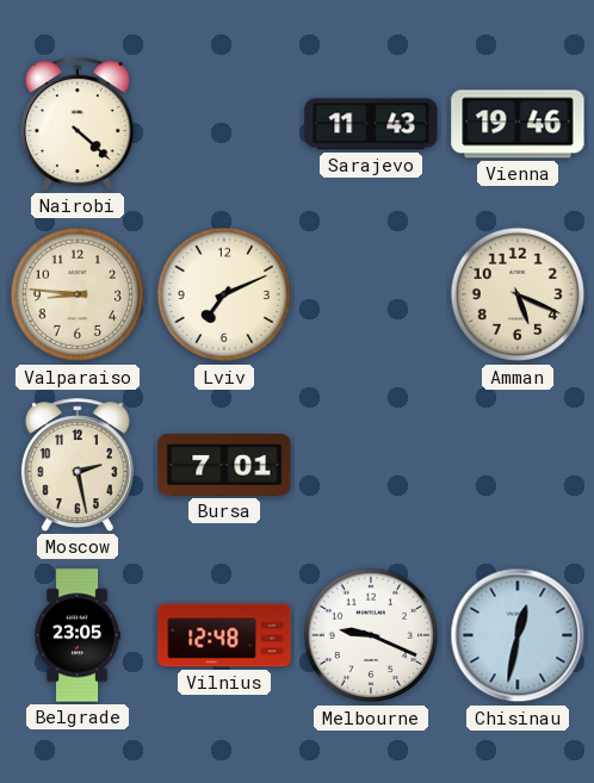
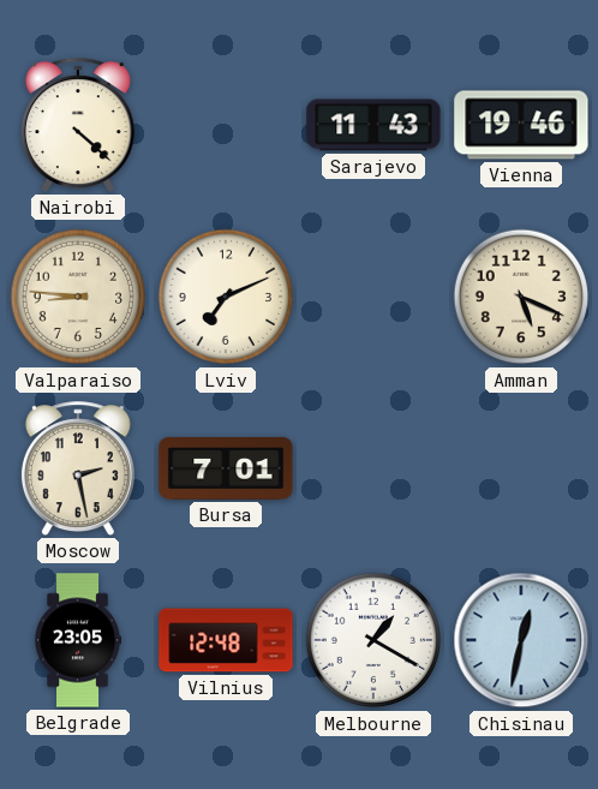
Melbourne: 9:19 -> 1:20 (373, 640)
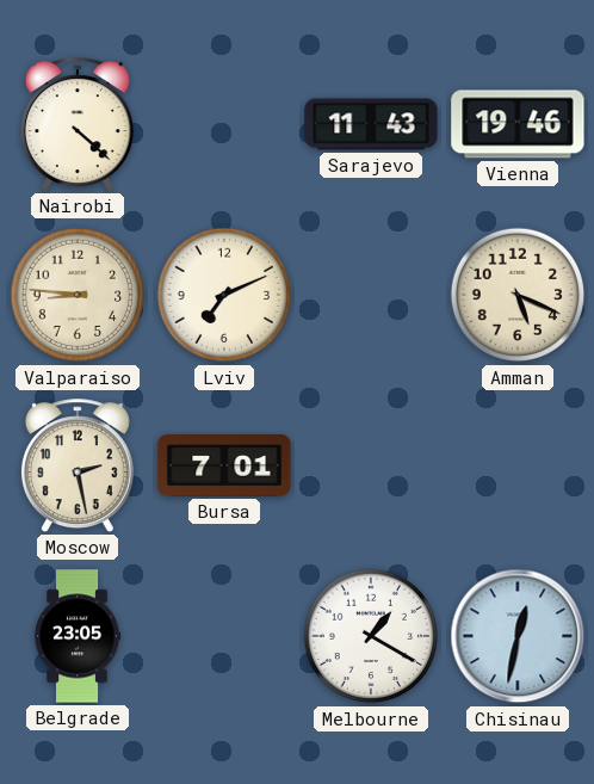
Vilnius: 12:48 -> none (226, 640)
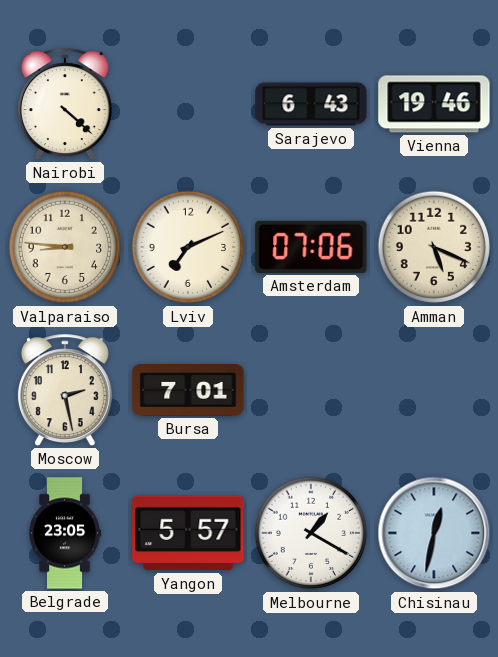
Sarajevo: 11:43 -> 6:43 (311, 104)
Amsterdam: none -> 07:06 (311, 247)
Yangon: none -> 5:57 (188, 533)
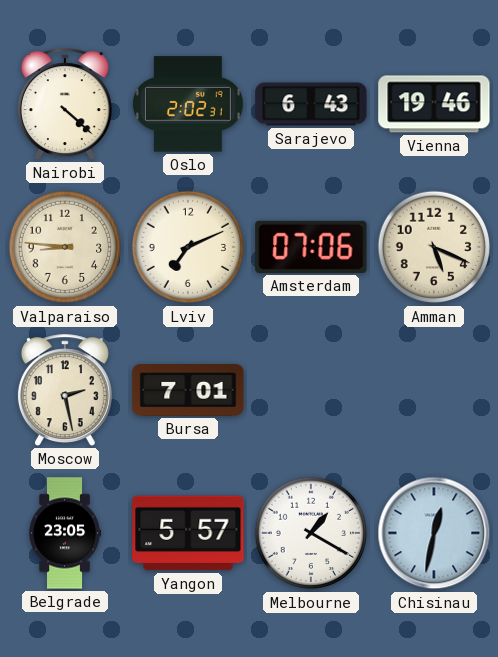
Oslo: none -> 2:02 (189, 104)
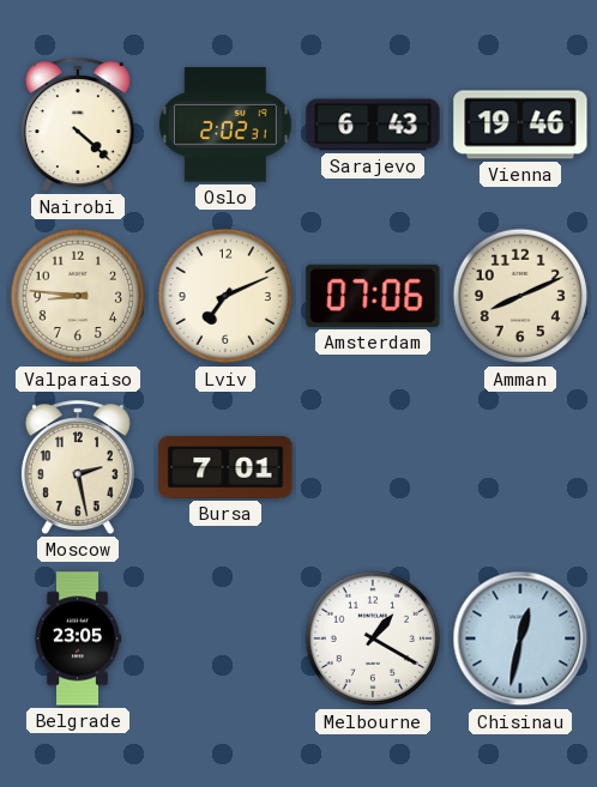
Amman: 5:19 -> 8:11 (520, 296)
Yangon: 5:57 -> none (188, 533)
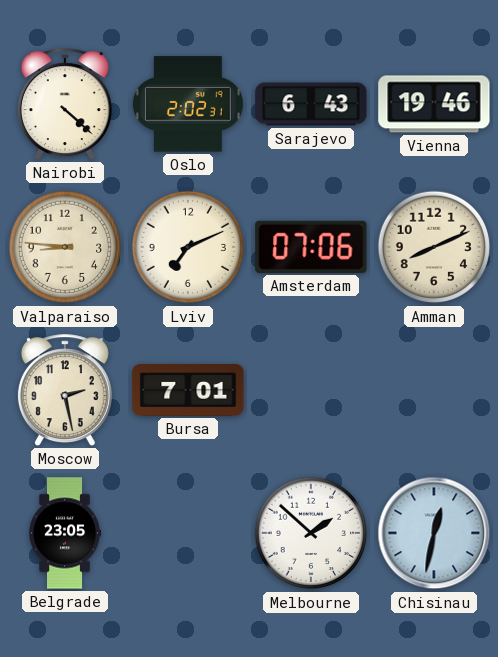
Melbourne: 1:20 -> 1:52 (311, 533)
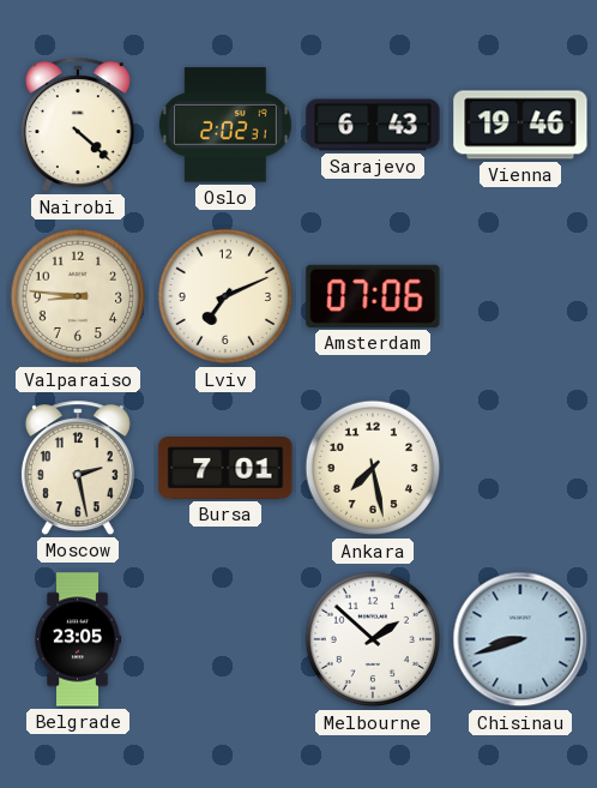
Amman: 8:11 -> none (434, 247)
Ankara: none -> 7:28 (373, 468)
Chisinau: 12:32 -> 8:42 (520, 639)
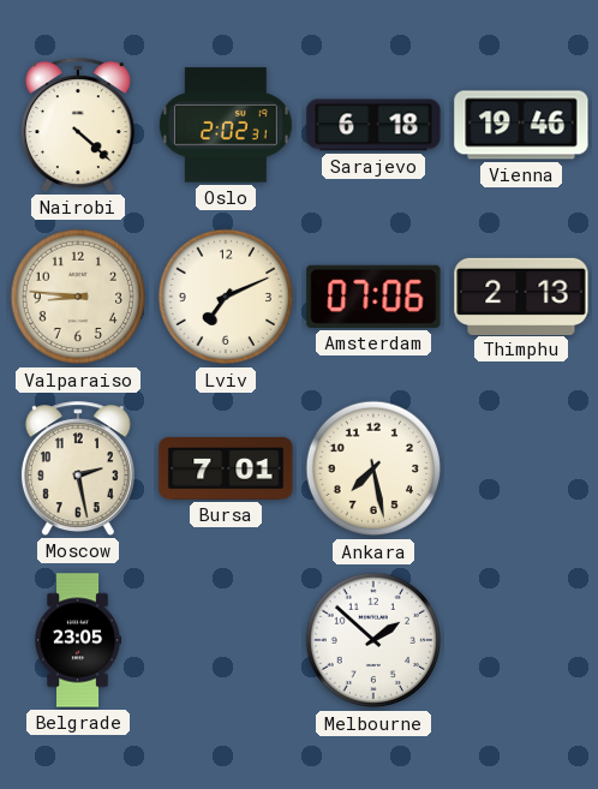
Sarajevo: 6:43 -> 6:18 (373, 125)
Thimphu: none -> 2:13 (521, 295)
Chisinau: 8:42 -> none (520, 639)
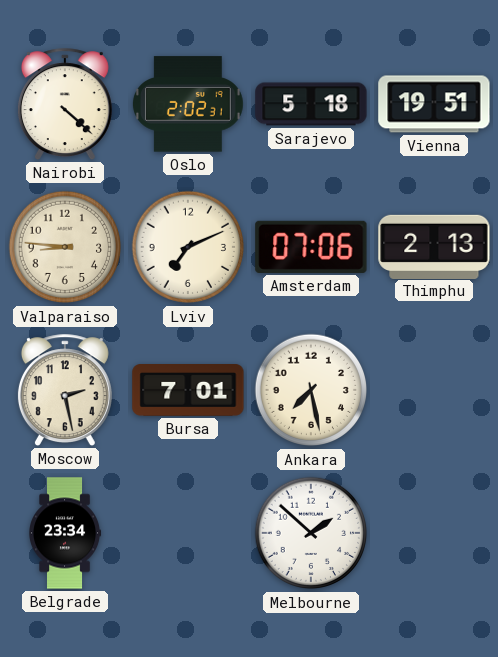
Sarajevo: 6:18 -> 5:18 (311, 104)
Vienna: 19:46 -> 19:51 (434, 104)
Belgrade: 23:05 -> 23:34 (66, 533)
